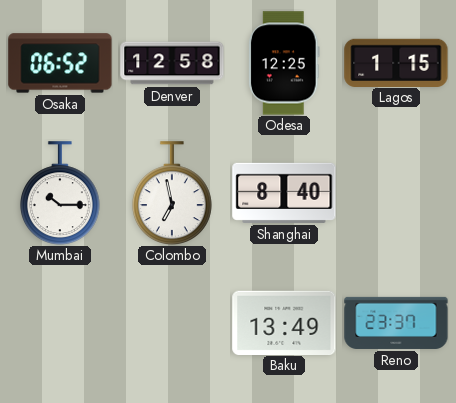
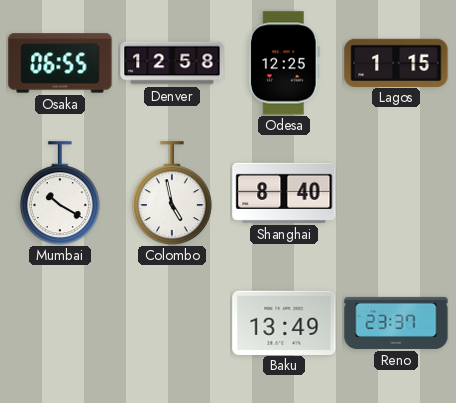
Osaka: 06:52 -> 06:55 (60, 63)
Mumbai: 10:15 -> 10:20 (60, 193)
Colombo: 6:58 -> 4:58 (172, 193)
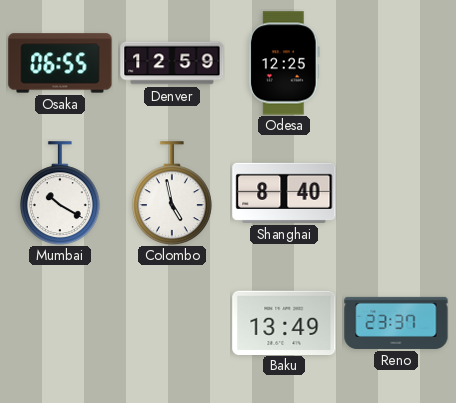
Denver: 12:58 -> 12:59 (172, 63)
Lagos: 1:15 -> none (396, 62)
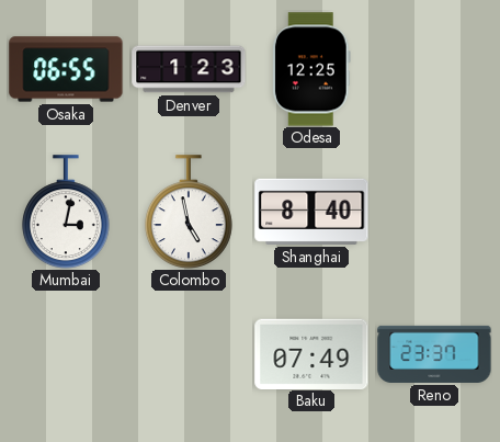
Denver: 12:59 -> 1:23 (189, 69)
Mumbai: 10:20 -> 3:02 (66, 212)
Baku: 13:49 -> 07:49 (311, 353)
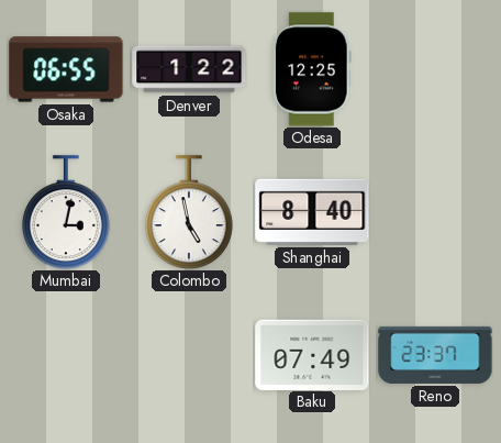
Denver: 1:23 -> 1:22 (189, 69)
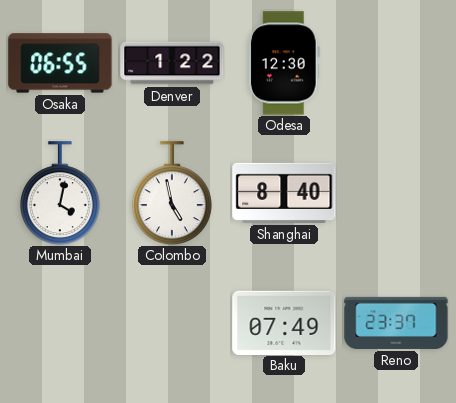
Odesa: 12:25 -> 12:30 (284, 63)
Mumbai: 3:02 -> 4:02 (60, 193)
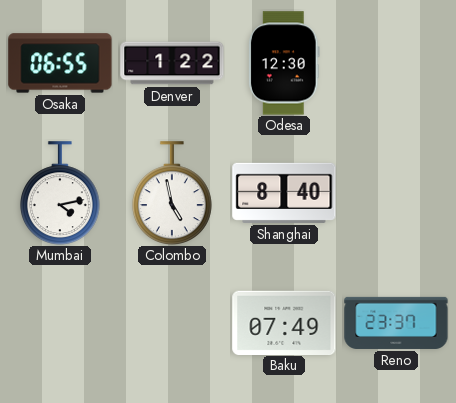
Mumbai: 4:02 -> 4:13 (60, 193)
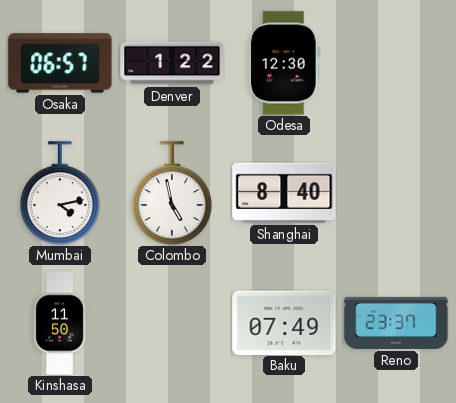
Osaka: 06:55 -> 06:57 (60, 63)
Kinshasa: none -> 11:50 (60, 323)
